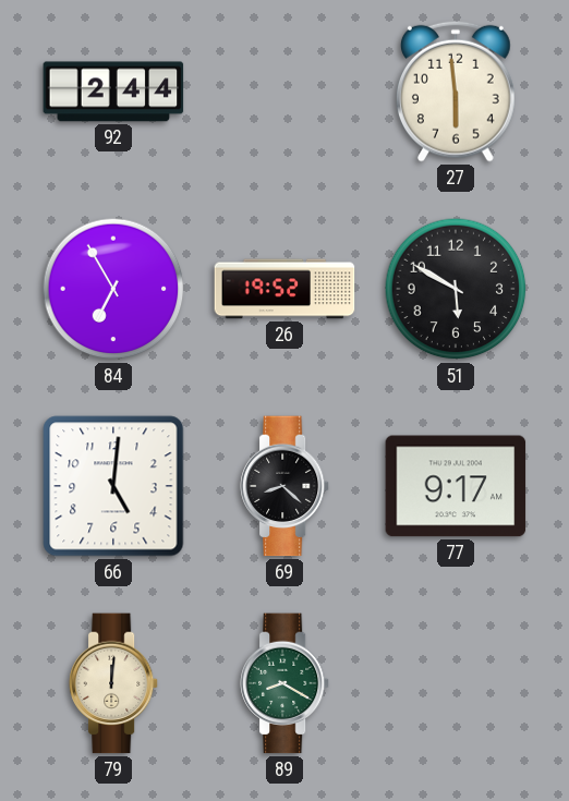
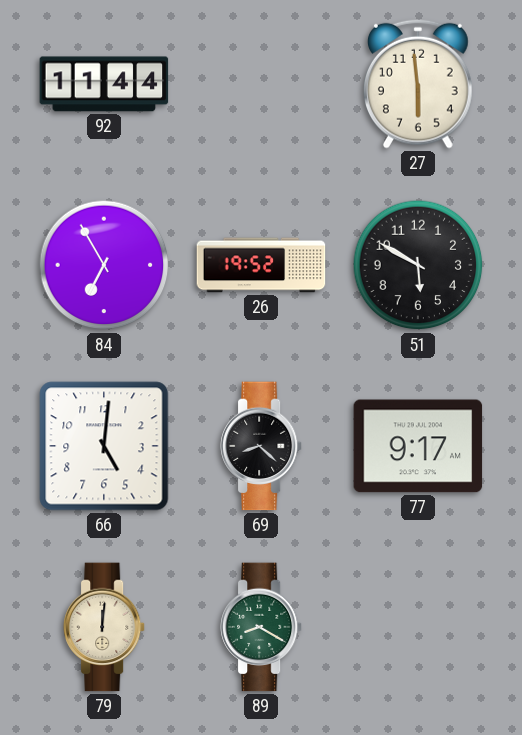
92: 2:44 -> 11:44 (104, 84)
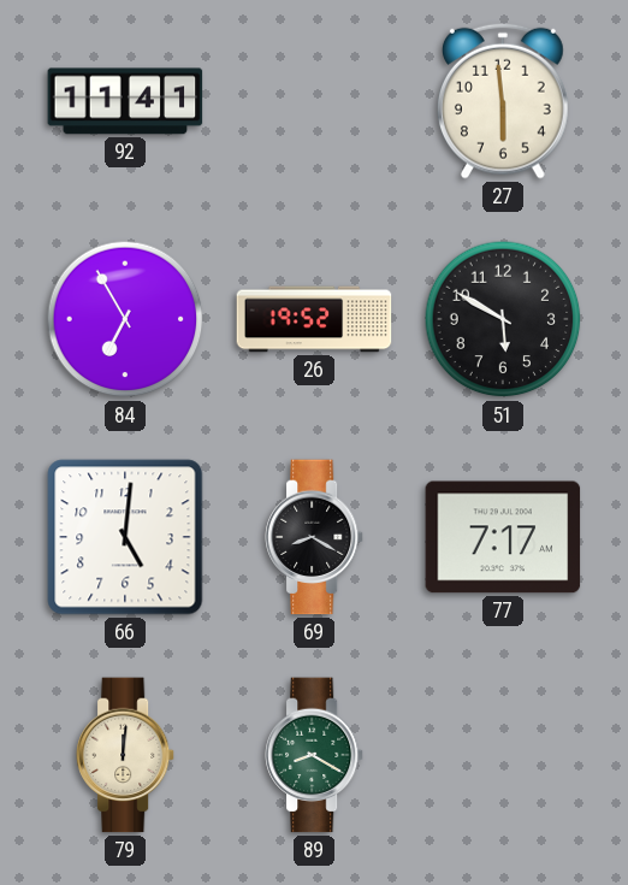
92: 11:44 -> 11:41 (125, 101)
69: 8:22 -> 8:20 (314, 537)
77: 9:17 -> 7:17 (503, 537)
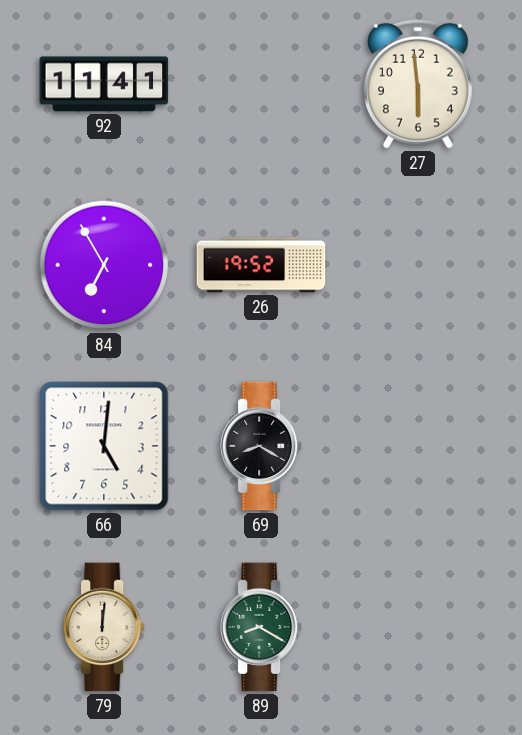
51: 5:50 -> none (503, 319)
77: 7:17 -> none (503, 537)
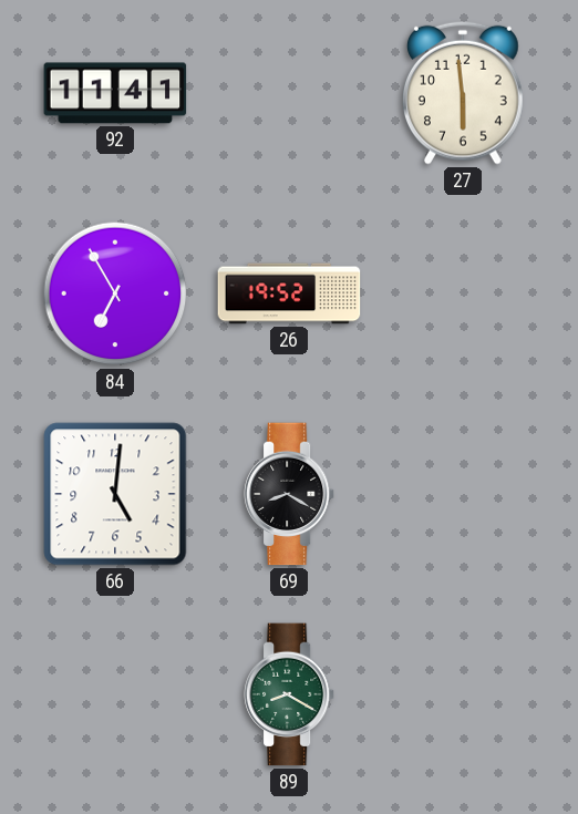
79: 12:01 -> none (104, 627)
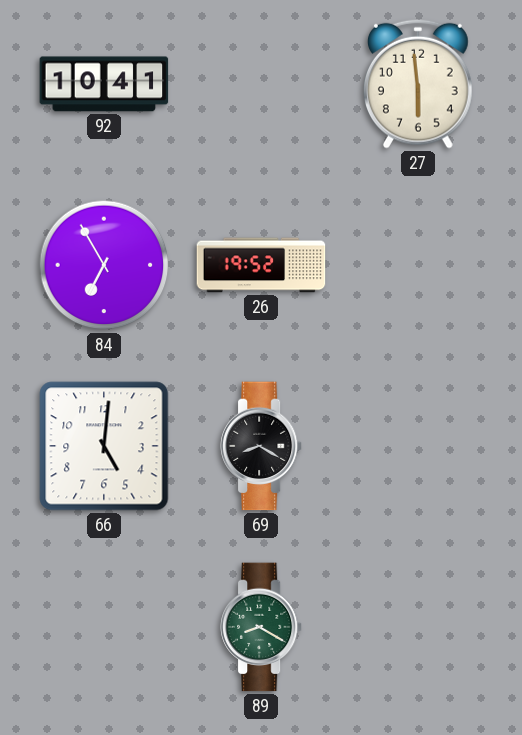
92: 11:41 -> 10:41 (104, 84)
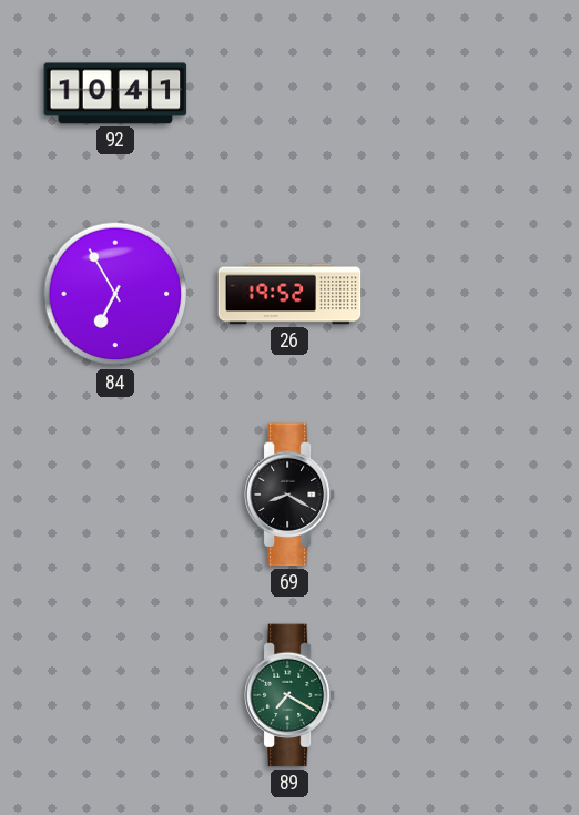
27: 5:59 -> none (418, 84)
66: 5:01 -> none (104, 446)
89: 8:20 -> 7:20 (289, 695)
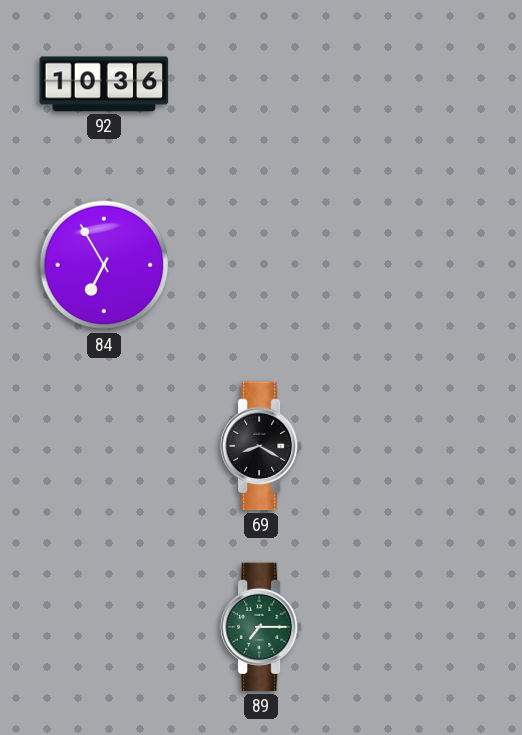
92: 10:41 -> 10:36 (104, 84)
26: 19:52 -> none (289, 294)
89: 7:20 -> 7:15 (261, 627)
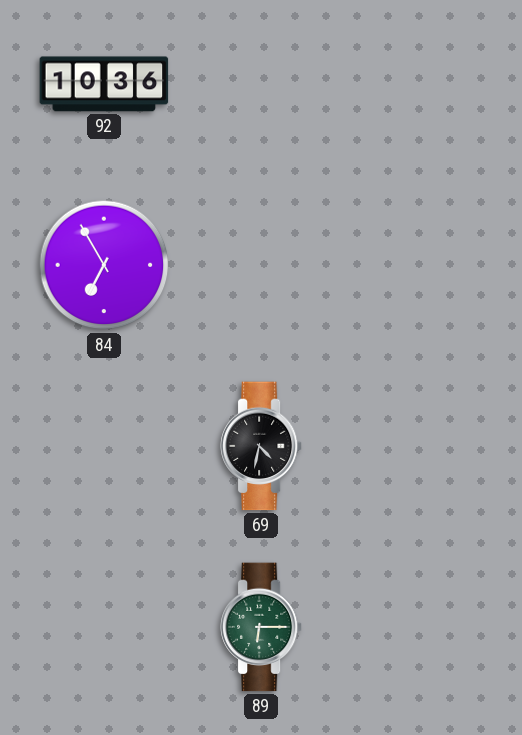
69: 8:20 -> 4:32 (261, 446)
89: 7:15 -> 6:15 (261, 627)
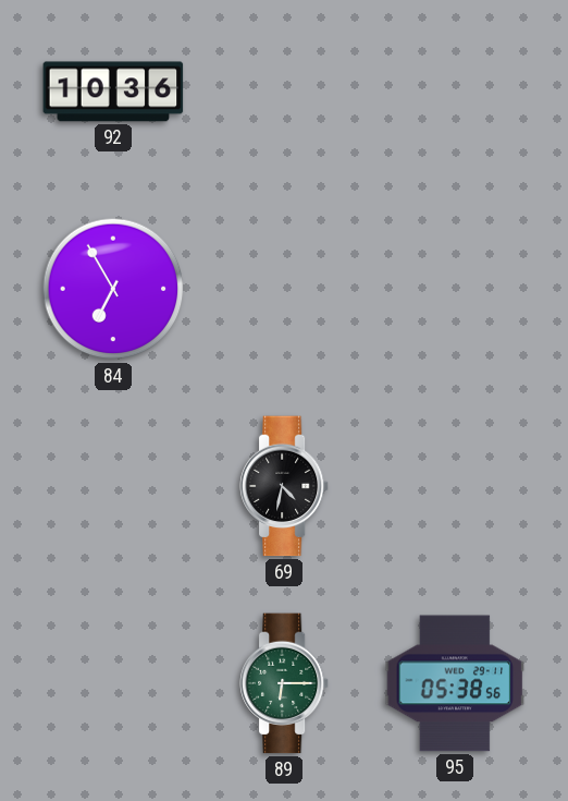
95: none -> 05:38 (455, 683)
